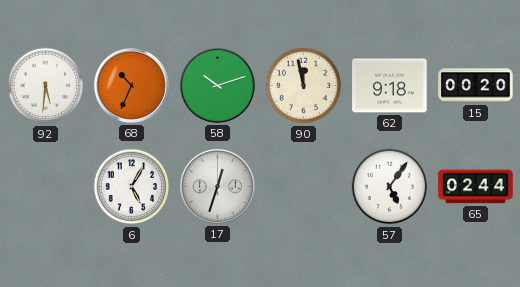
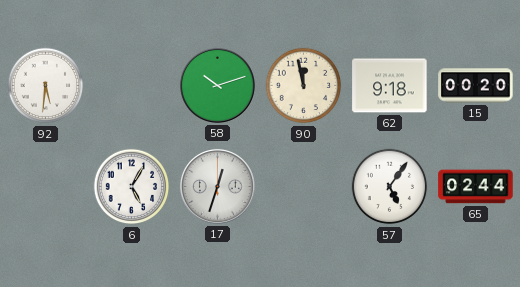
68: 10:34 -> none (131, 85)
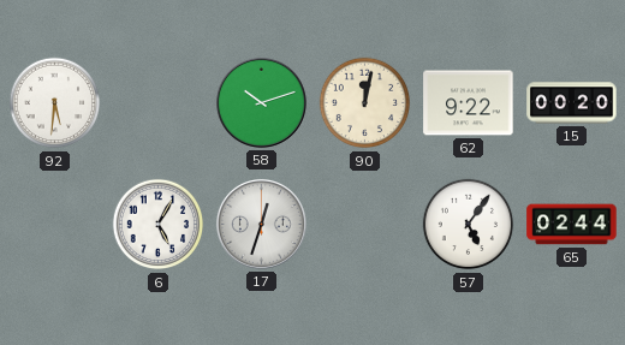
90: 11:58 -> 12:02 (365, 103)
62: 9:18 -> 9:22 (469, 103)
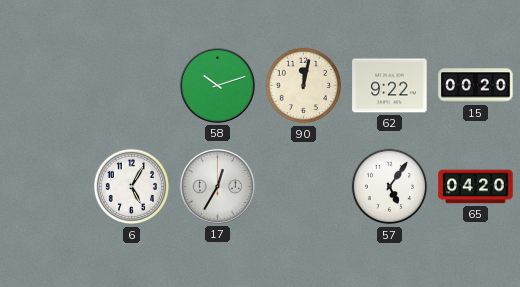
92: 5:31 -> none (55, 103)
17: 12:33 -> 12:35 (217, 186)
65: 02:44 -> 04:20 (476, 187)
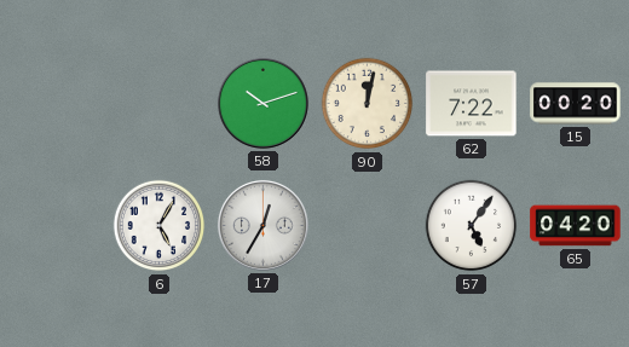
62: 9:22 -> 7:22 (472, 104)
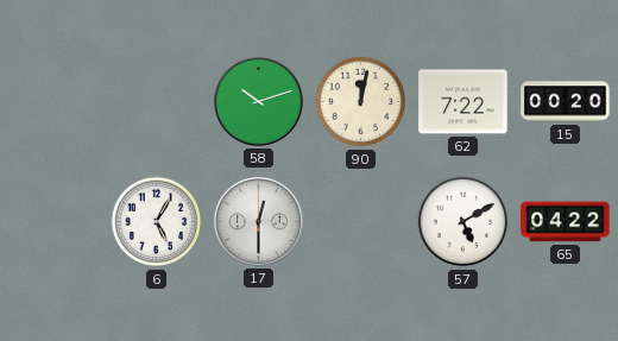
17: 12:35 -> 12:30 (258, 221)
57: 5:06 -> 5:10 (463, 222)
65: 04:20 -> 04:22 (566, 222)
